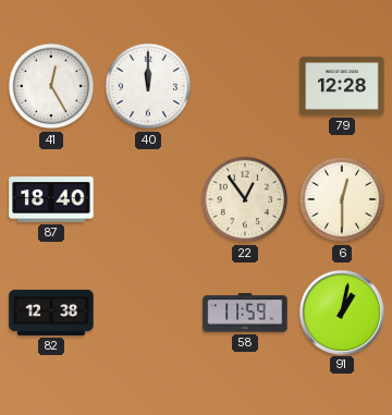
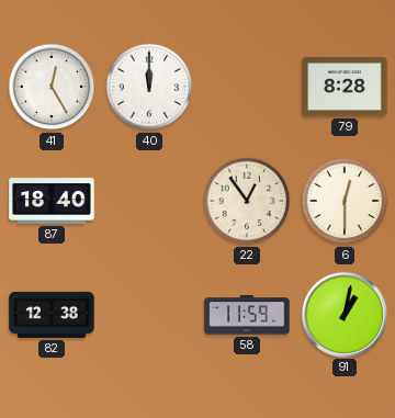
79: 12:28 -> 8:28 (345, 87)
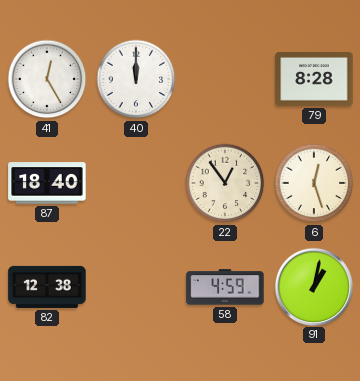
6: 12:30 -> 12:27 (314, 183)
58: 11:59 -> 4:59 (225, 287)
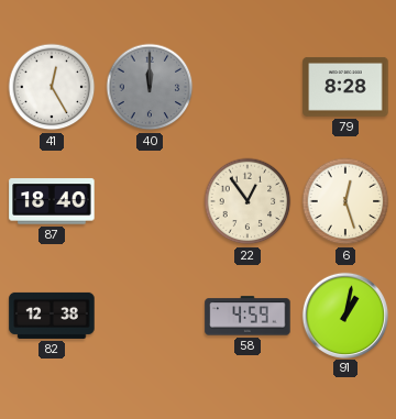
40 dial: white -> grey (150, 87)
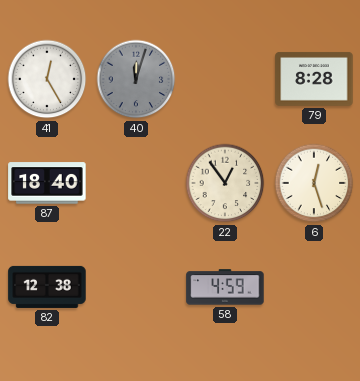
40: 12:00 -> 12:03 (136, 79)
91: 1:02 -> none (344, 315)
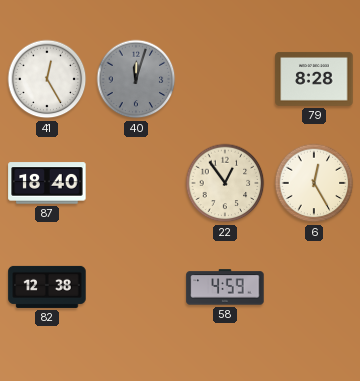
6: 12:27 -> 12:25 (314, 183)
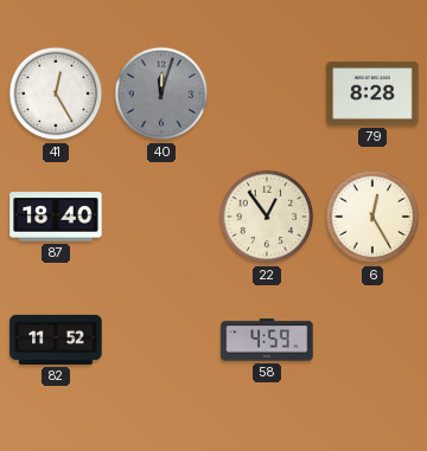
82: 12:38 -> 11:52 (56, 340)
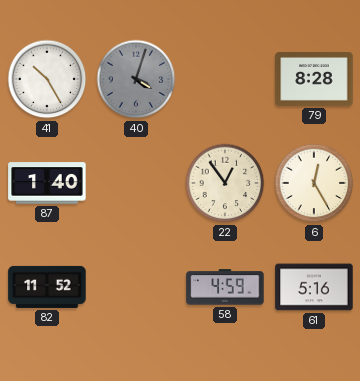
41: 12:25 -> 10:25 (47, 79)
40: 12:03 -> 4:03 (136, 79)
87: 18:40 -> 1:40 (47, 183)
61: none -> 5:16 (314, 287)
